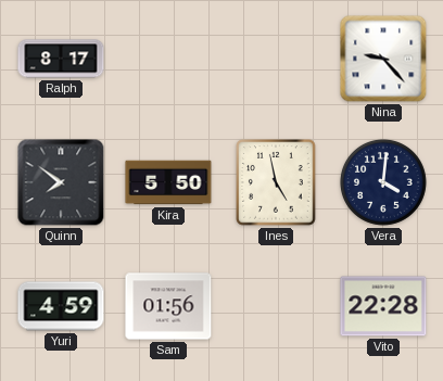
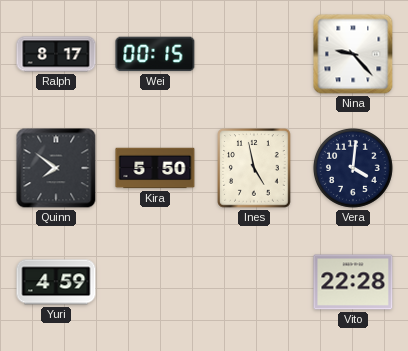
Wei: none -> 00:15 (155, 54)
Sam: 01:56 -> none (168, 306)
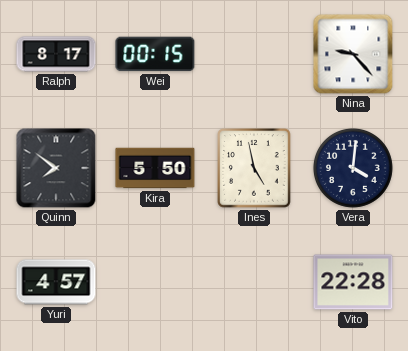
Yuri: 4:59 -> 4:57 (56, 282)
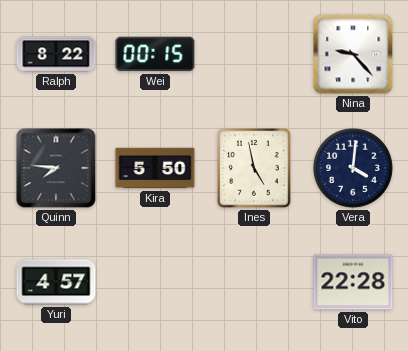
Ralph: 8:17 -> 8:22 (56, 54)
Quinn: 7:51 -> 7:46 (56, 168)
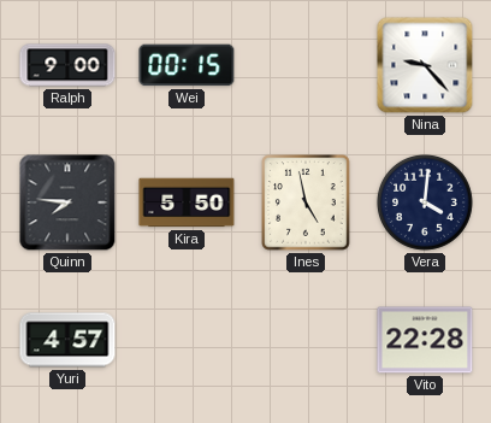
Ralph: 8:22 -> 9:00 (67, 65)
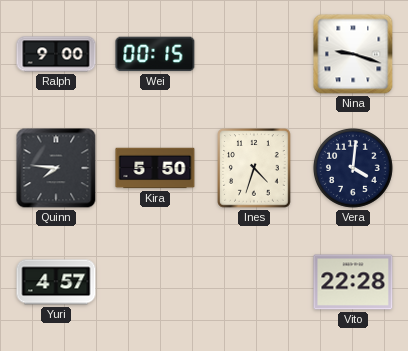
Nina: 9:23 -> 9:18 (353, 54)
Ines: 4:58 -> 4:33 (254, 168)
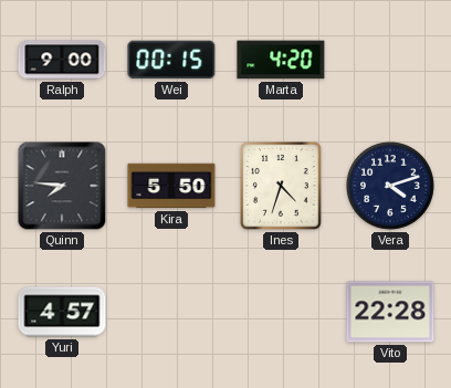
Marta: none -> 4:20 (281, 60)
Nina: 9:18 -> none (353, 54)
Vera: 4:01 -> 4:12 (390, 186)
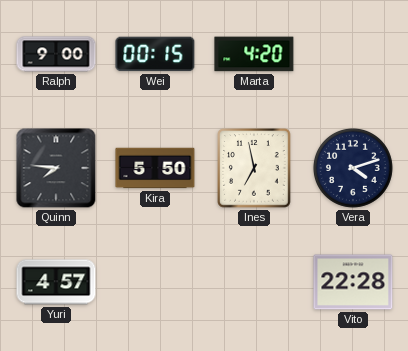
Ines: 4:33 -> 6:58 (254, 168)
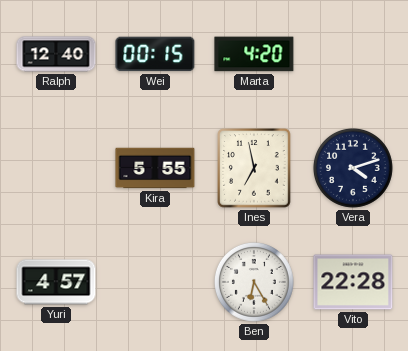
Ralph: 9:00 -> 12:40 (56, 54)
Quinn: 7:46 -> none (56, 168)
Kira: 5:50 -> 5:55 (155, 168)
Ben: none -> 6:25 (254, 282)
